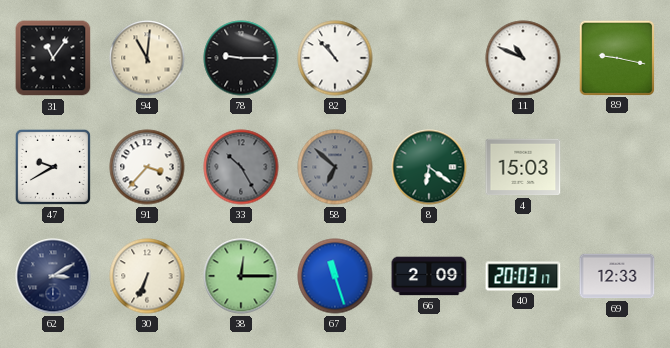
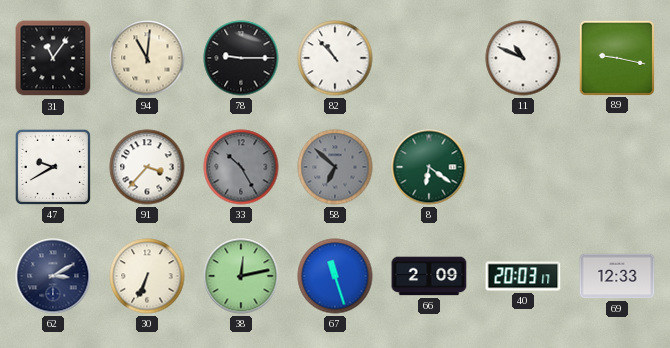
4: 15:03 -> none (523, 167)
38: 12:15 -> 12:13 (241, 276)
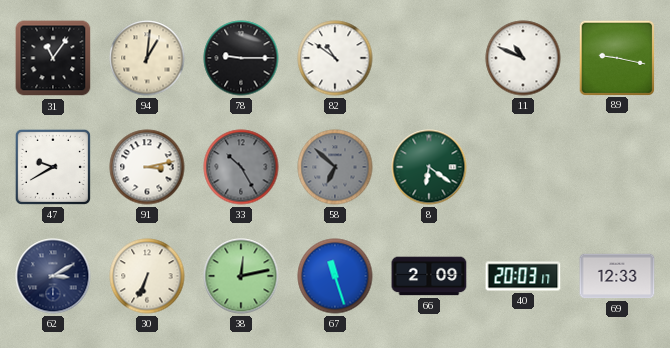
94: 11:01 -> 1:01 (147, 58)
82: 10:53 -> 10:51 (335, 58)
91: 3:37 -> 3:13 (147, 167)
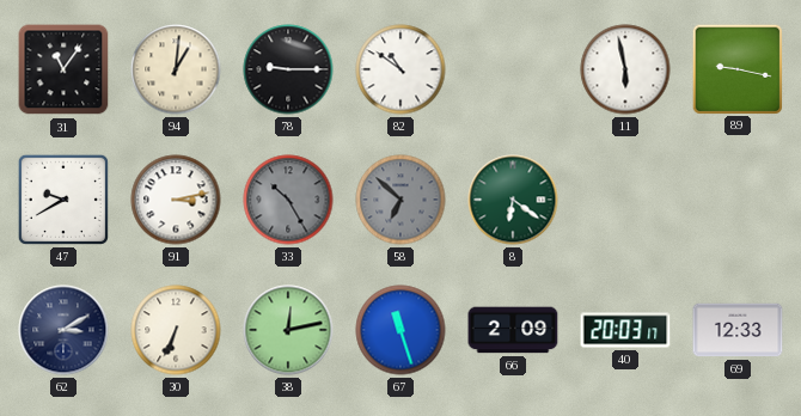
11: 10:49 -> 5:58 (625, 69)
